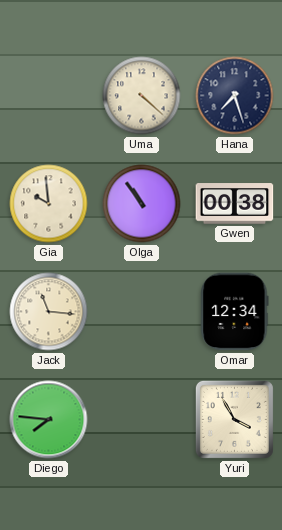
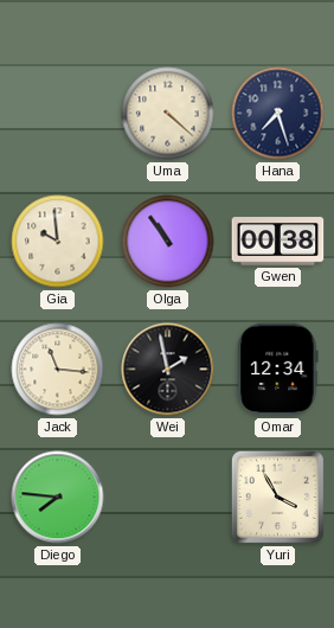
Wei: none -> 1:58 (168, 370)
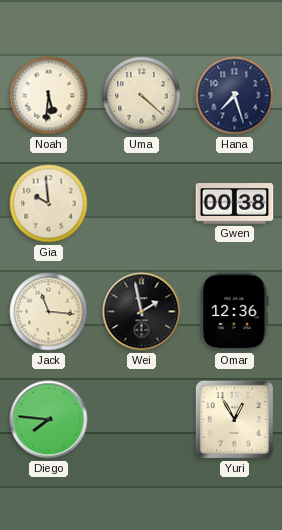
Noah: none -> 5:31 (49, 96)
Olga: 10:54 -> none (168, 242)
Omar: 12:34 -> 12:36 (235, 312)
Yuri: 3:55 -> 12:55 (234, 419)
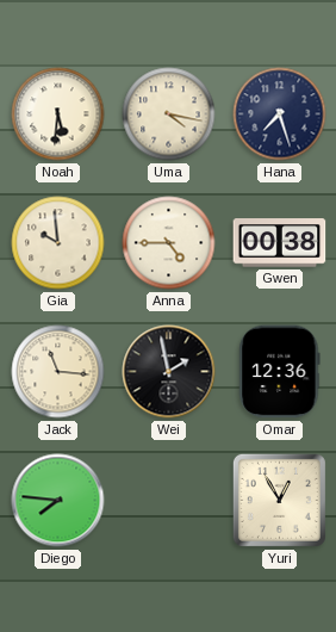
Uma: 4:22 -> 4:17 (169, 114)
Anna: none -> 4:45 (169, 243)
